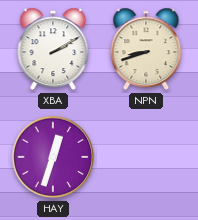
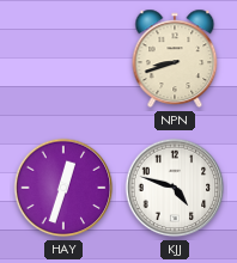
XBA: 2:10 -> none (53, 49)
KJJ: none -> 4:48 (175, 188)
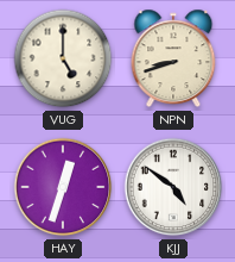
VUG: none -> 5:00 (63, 58)
KJJ: 4:48 -> 4:51 (173, 187)
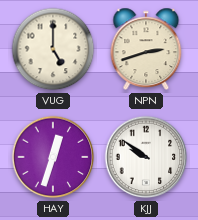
NPN: 8:42 -> 2:42 (146, 49)
KJJ: 4:51 -> 9:51 (146, 157)
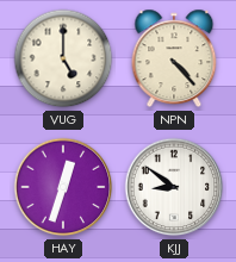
NPN: 2:42 -> 4:23 (174, 58)
KJJ: 9:51 -> 8:51 (174, 187)
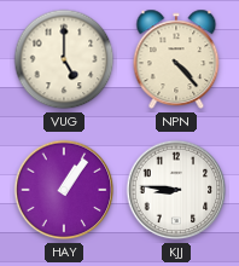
HAY: 12:33 -> 1:06 (64, 190)
KJJ: 8:51 -> 8:46 (176, 190)
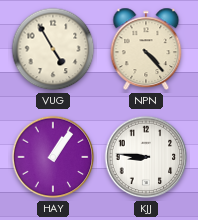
VUG: 5:00 -> 4:55 (53, 49)
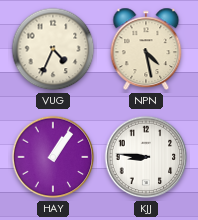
VUG: 4:55 -> 4:34 (53, 49)
NPN: 4:23 -> 4:28 (146, 49)
